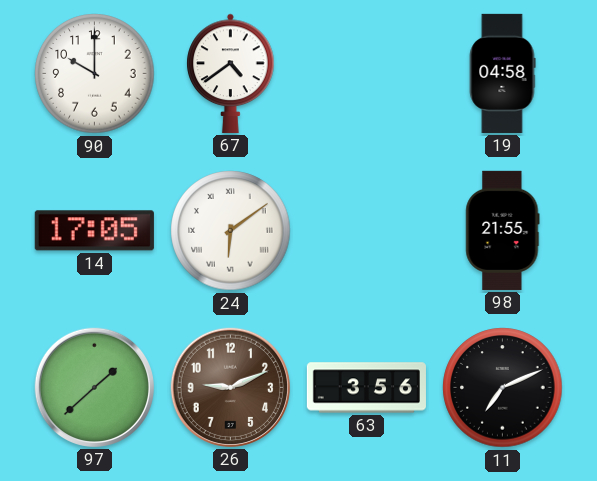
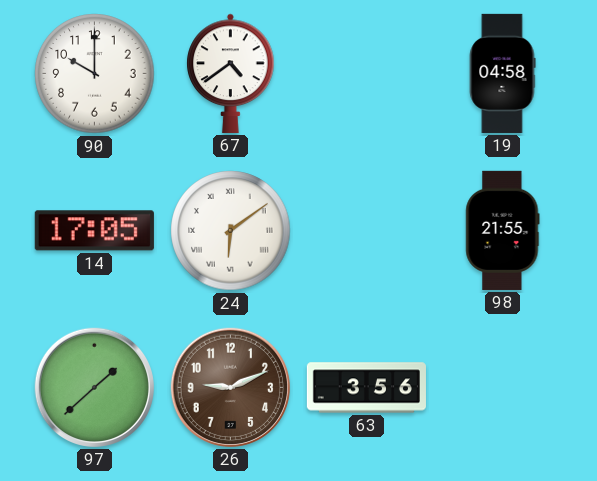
11: 7:11 -> none (503, 388)
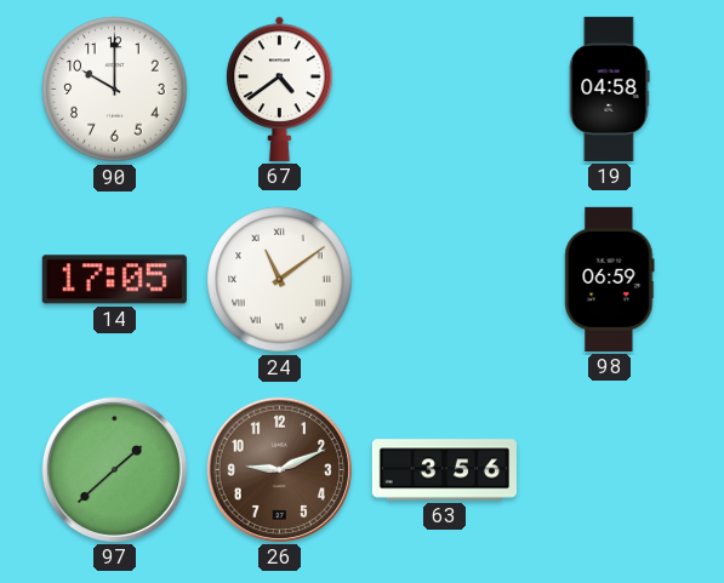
24: 6:09 -> 11:09 (280, 280)
98: 21:55 -> 06:59 (610, 279)
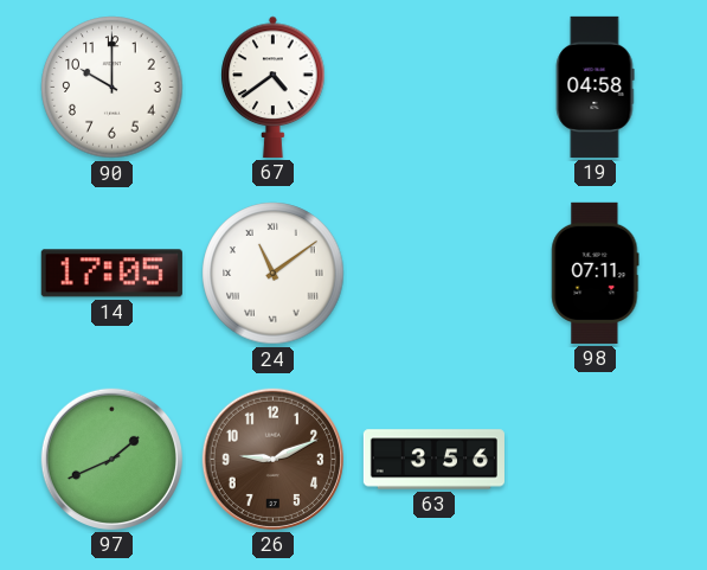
98: 06:59 -> 07:11 (596, 273)
97: 1:38 -> 1:41 (111, 459)
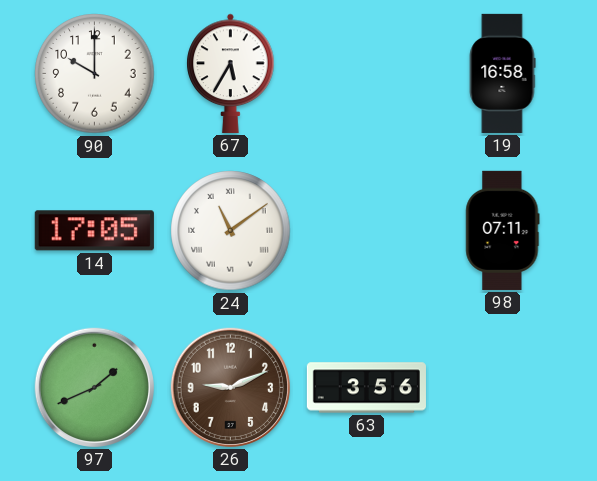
67: 4:39 -> 5:35 (231, 73)
19: 04:58 -> 16:58 (502, 73)
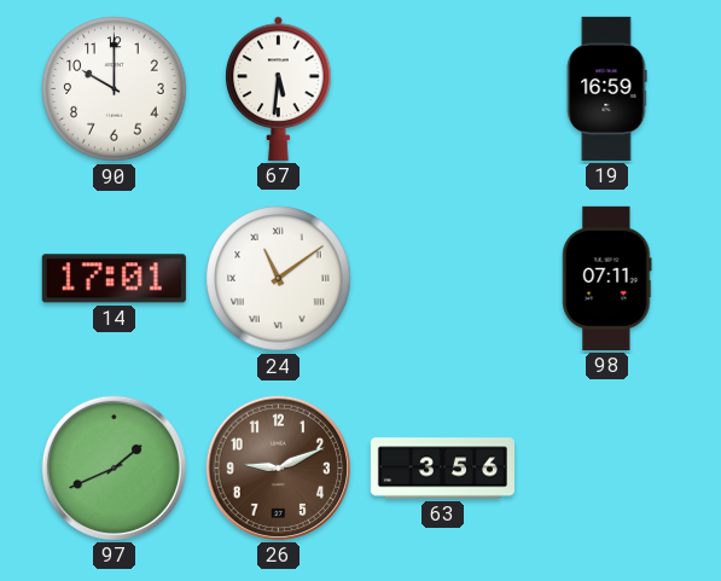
67: 5:35 -> 5:31 (279, 88)
19: 16:58 -> 16:59 (606, 88)
14: 17:05 -> 17:01 (114, 279)
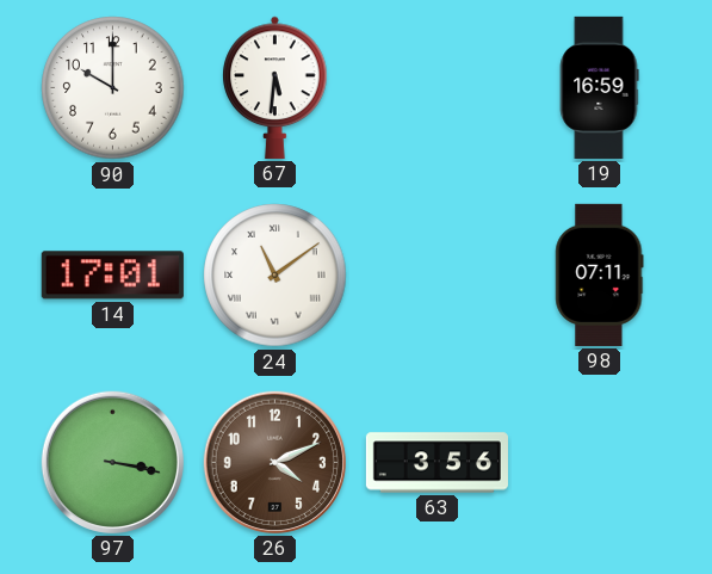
97: 1:41 -> 3:17 (112, 462)
26: 9:11 -> 4:11 (274, 462)
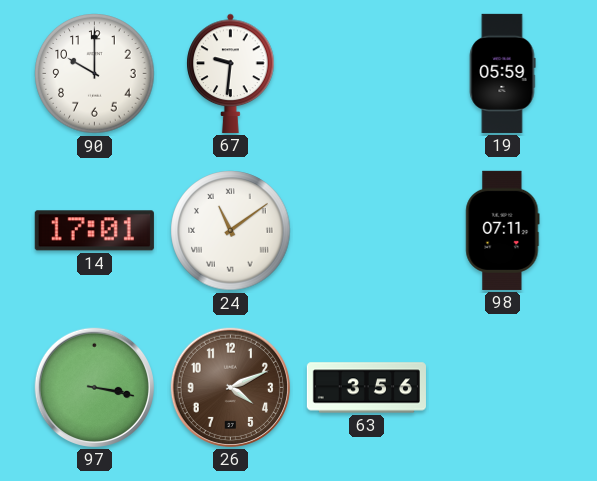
67: 5:31 -> 9:31 (231, 73)
19: 16:59 -> 05:59 (502, 73)
